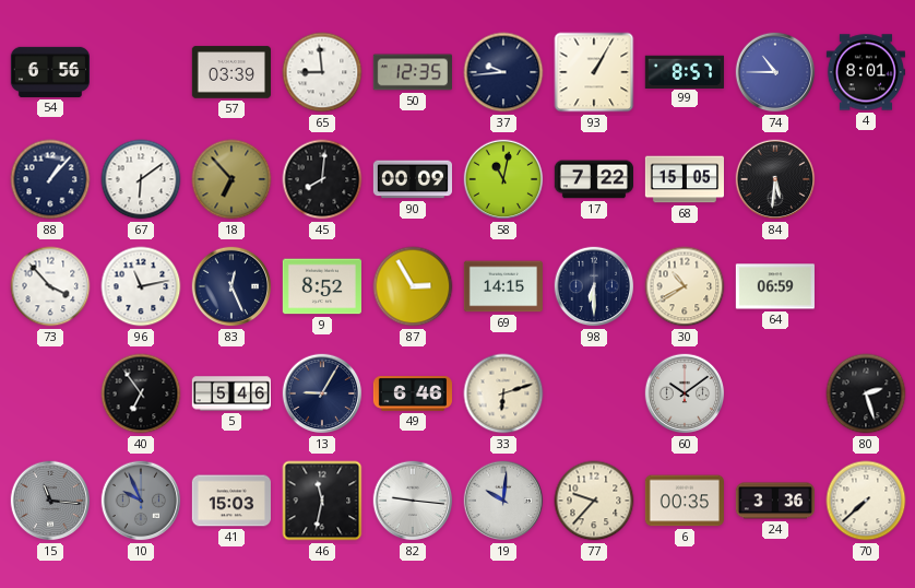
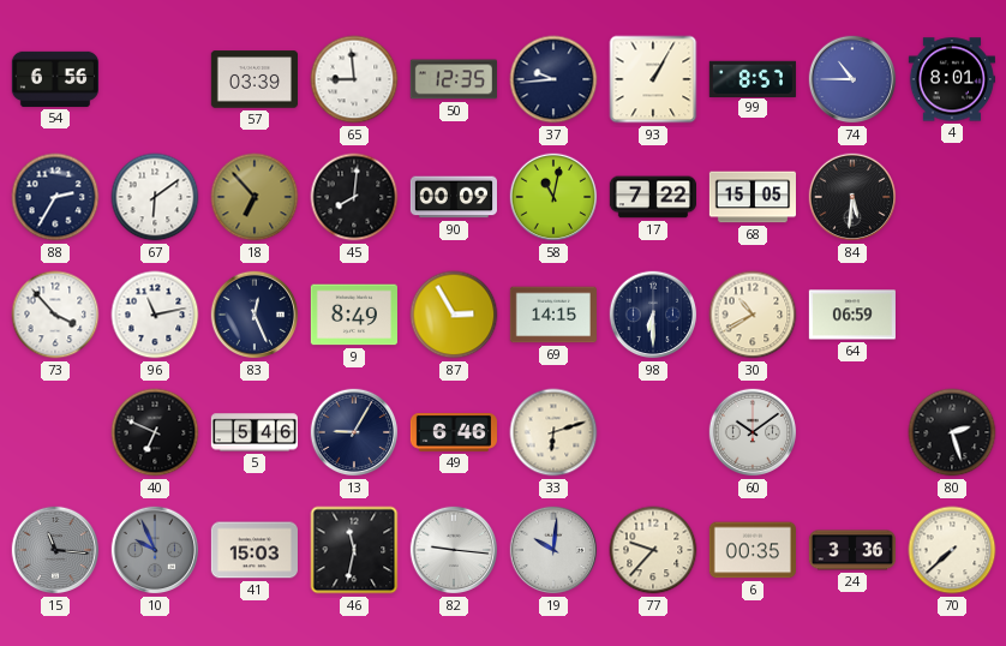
88: 1:07 -> 2:35 (55, 197)
9: 8:52 -> 8:49 (354, 315)
40: 6:54 -> 6:49 (155, 432)
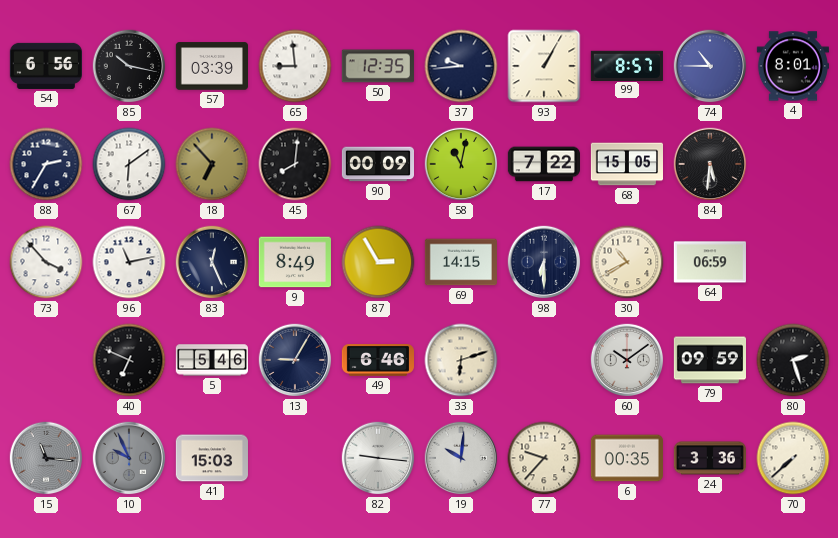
85: none -> 10:17 (129, 66)
79: none -> 09:59 (709, 360)
46: 11:32 -> none (354, 550)
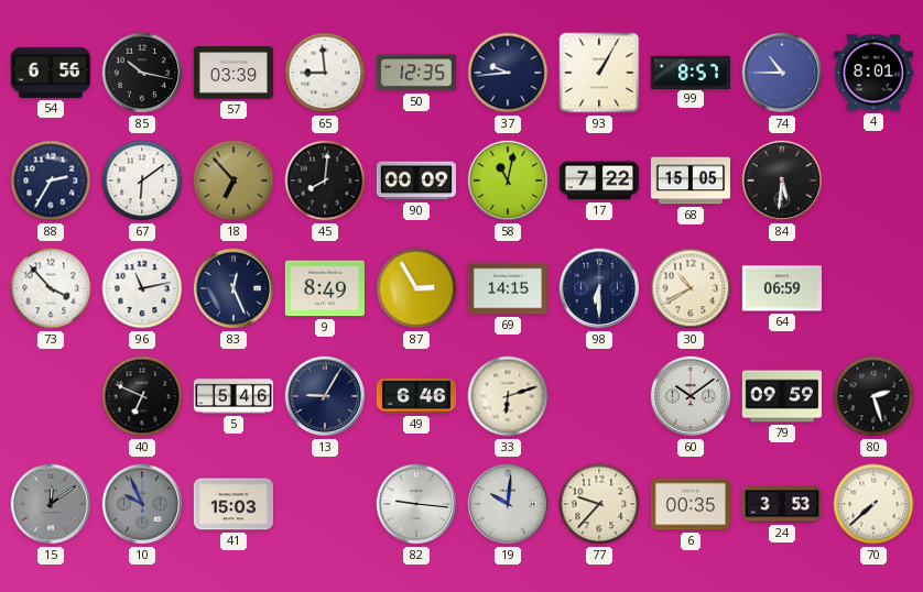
15: 11:16 -> 12:09 (51, 504)
24: 3:36 -> 3:53 (781, 504)
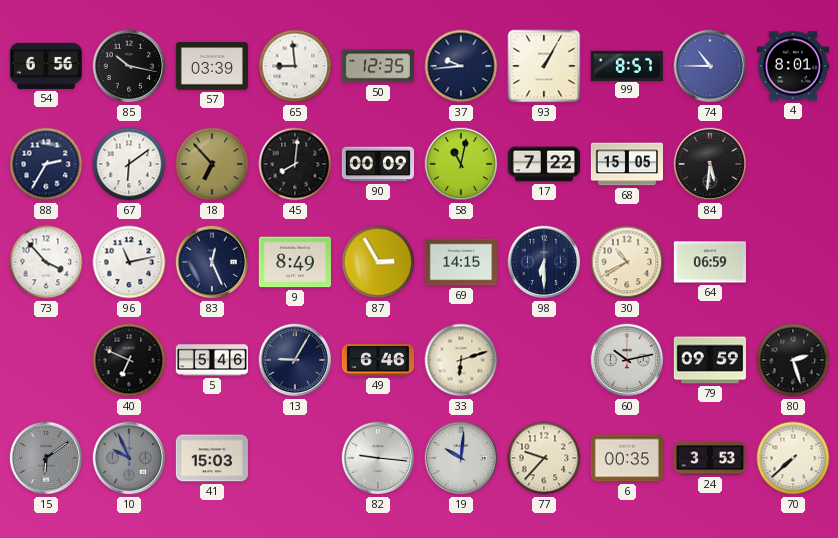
60: 10:09 -> 10:13 (627, 360)
15: 12:09 -> 6:09 (46, 458)
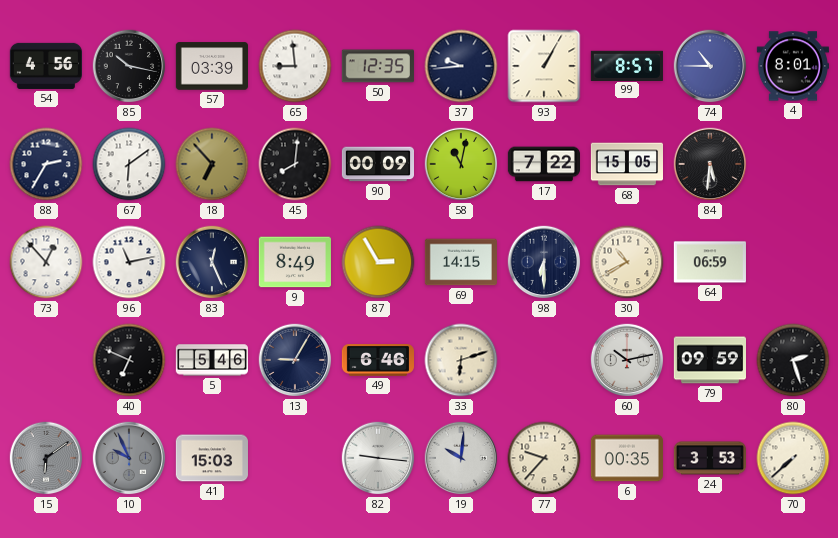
54: 6:56 -> 4:56 (45, 66)
73: 3:53 -> 12:53 (46, 262)
